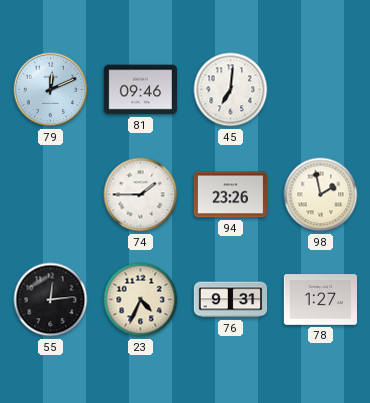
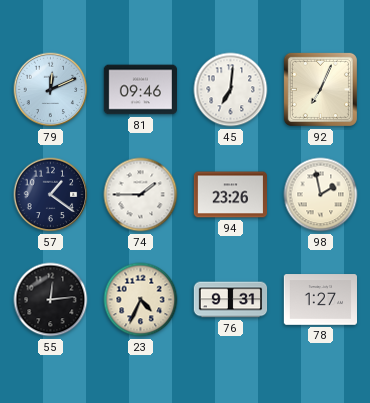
92: none -> 7:04 (320, 89)
57: none -> 1:21 (51, 195)
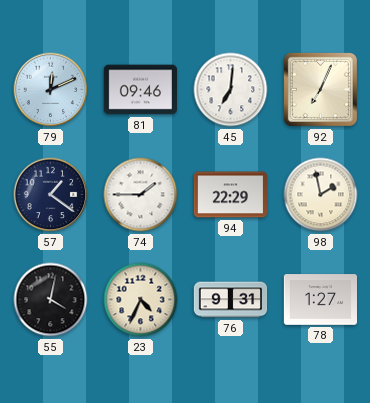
94: 23:26 -> 22:29 (230, 195)
55: 12:14 -> 4:02 (51, 300)
